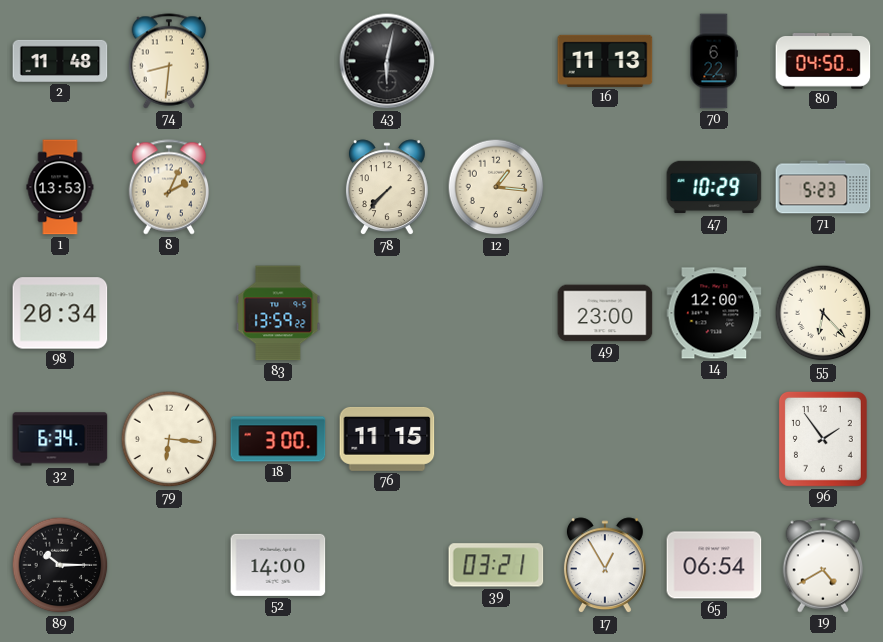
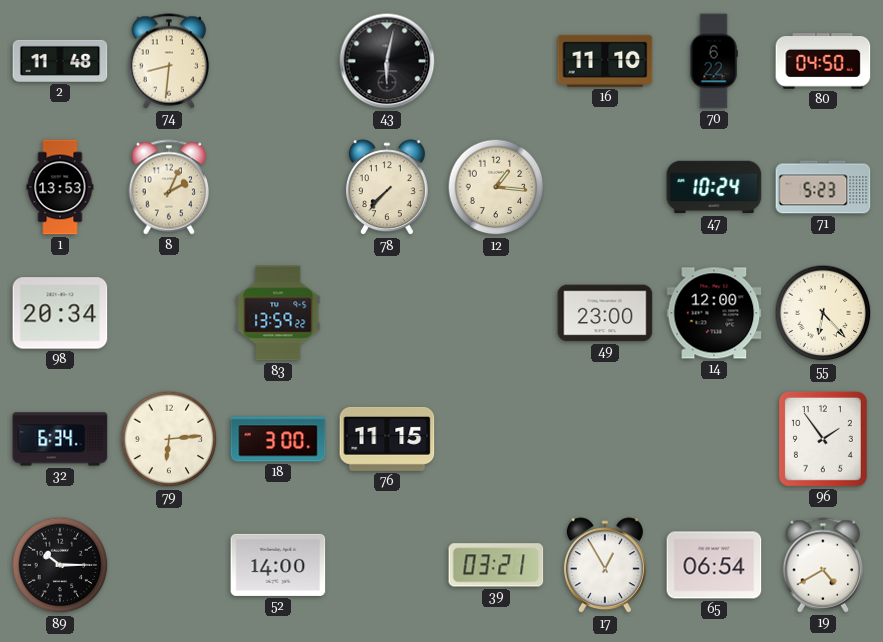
16: 11:13 -> 11:10 (605, 61)
47: 10:29 -> 10:24 (714, 187)
79: 6:16 -> 6:14 (169, 439)
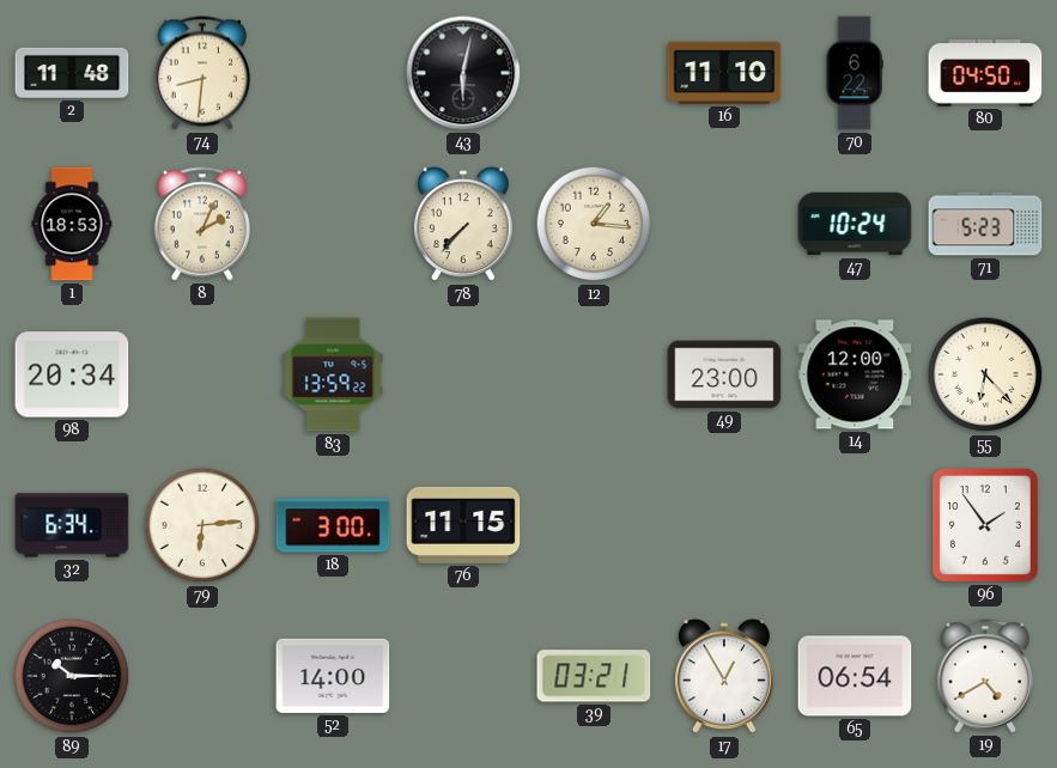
1: 13:53 -> 18:53 (72, 224)
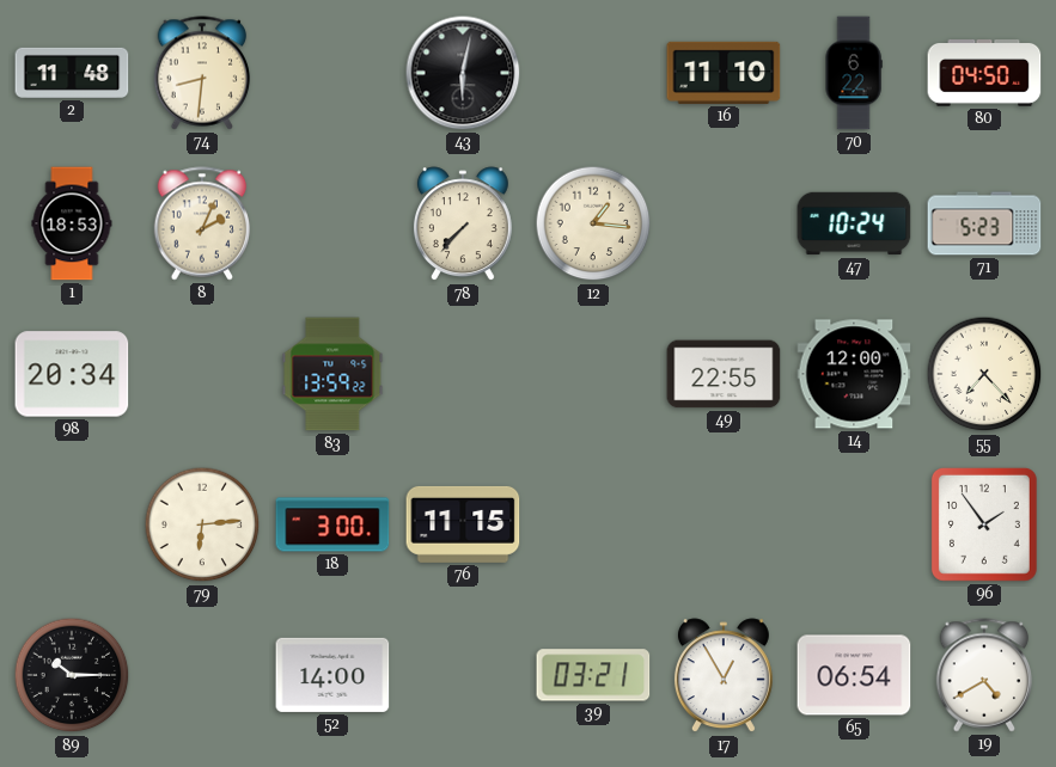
49: 23:00 -> 22:55 (724, 374)
55: 6:23 -> 7:23 (984, 374)
32: 6:34 -> none (72, 525)
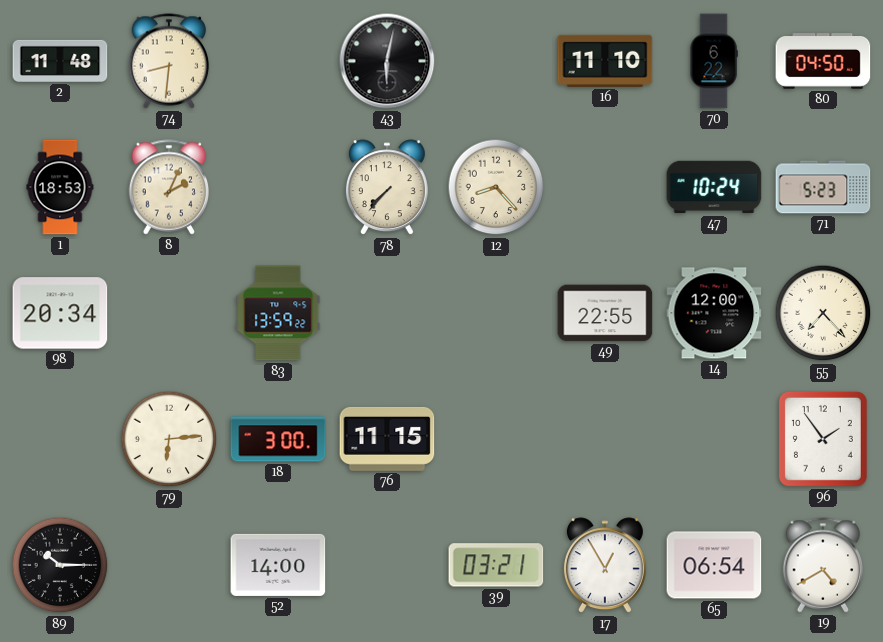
12: 1:16 -> 8:23 (496, 187)
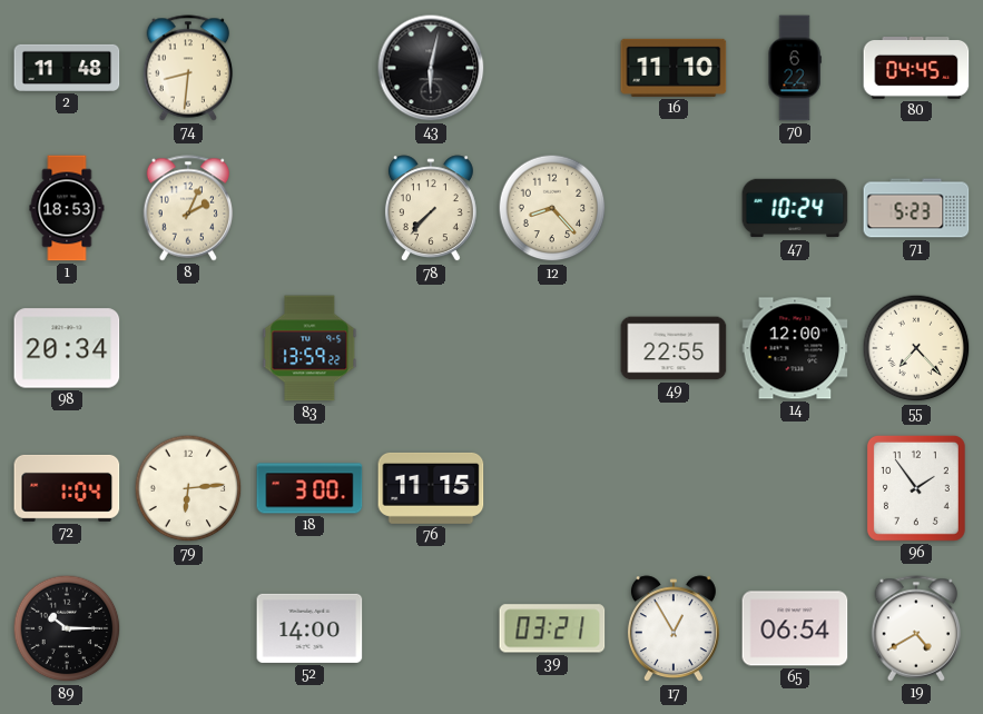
80: 04:50 -> 04:45 (916, 69)
72: none -> 1:04 (67, 488)
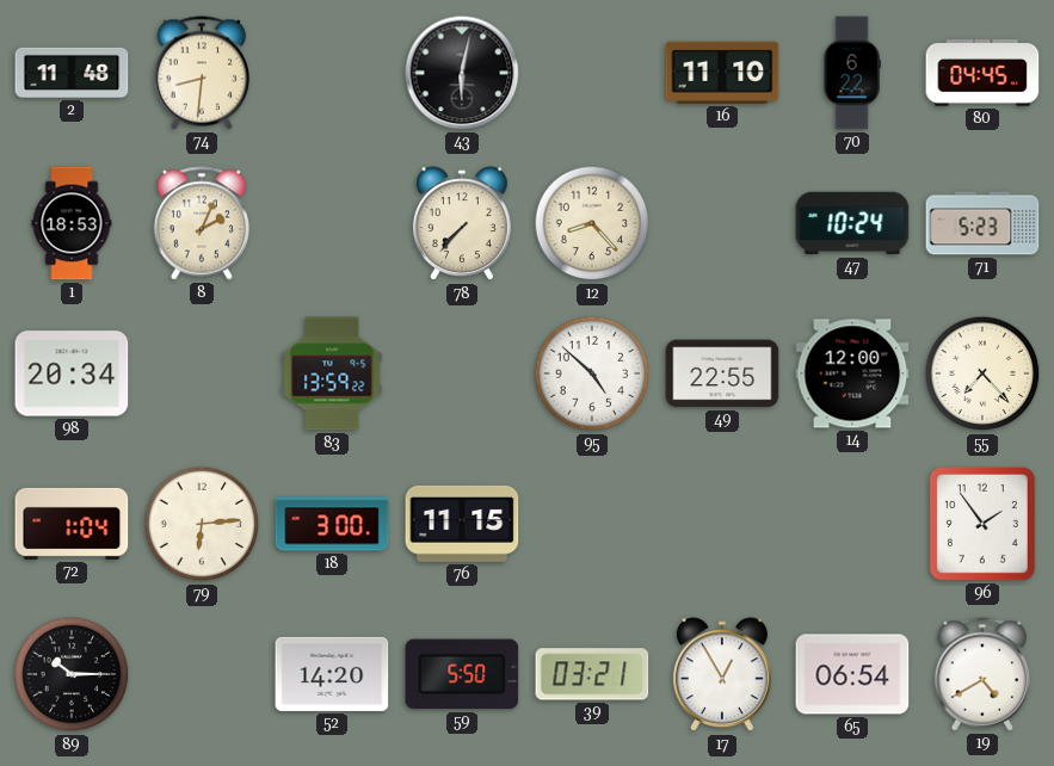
95: none -> 4:52 (592, 373)
52: 14:00 -> 14:20 (332, 674)
59: none -> 5:50 (462, 674)
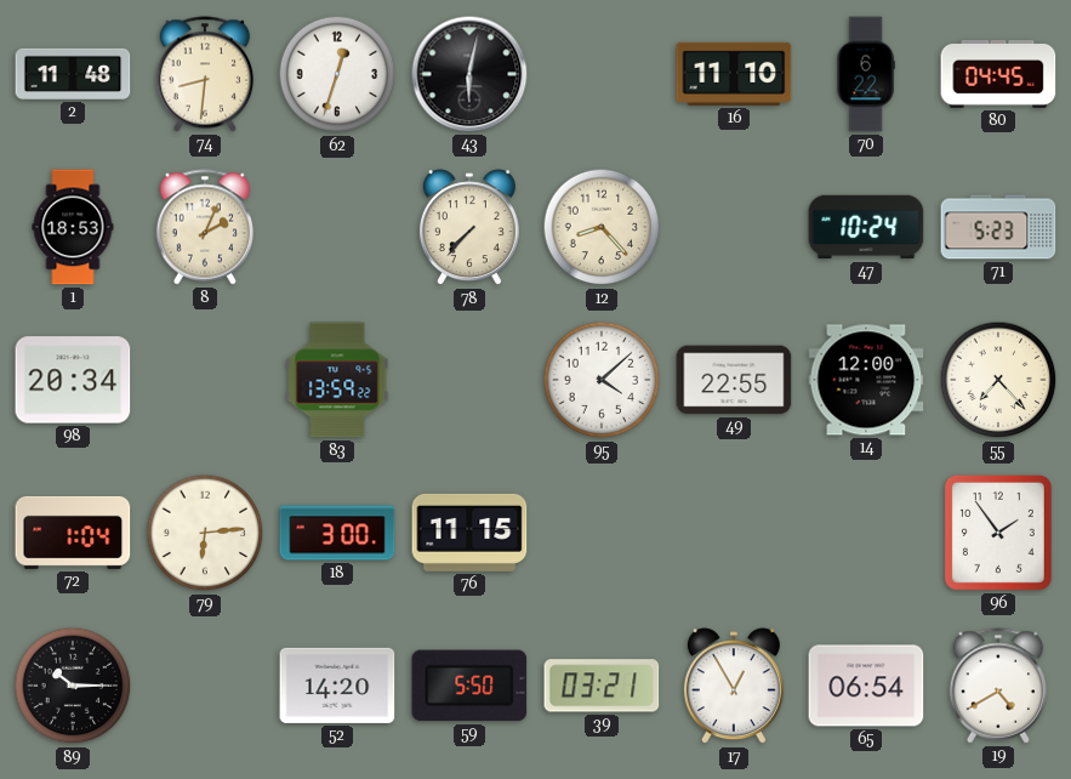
62: none -> 12:33 (337, 74)
95: 4:52 -> 4:08 (602, 380)
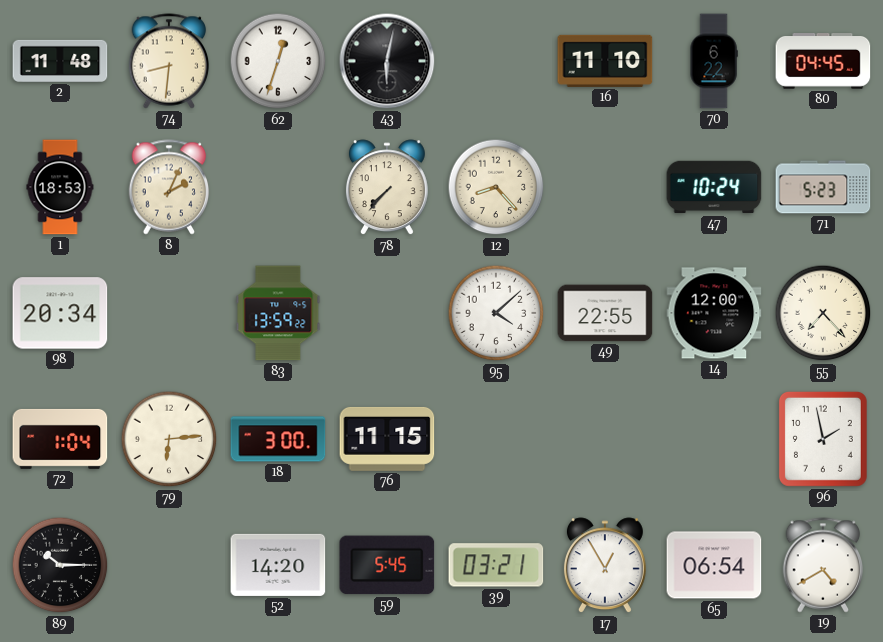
96: 1:54 -> 1:58 (823, 439)
59: 5:50 -> 5:45 (387, 565)
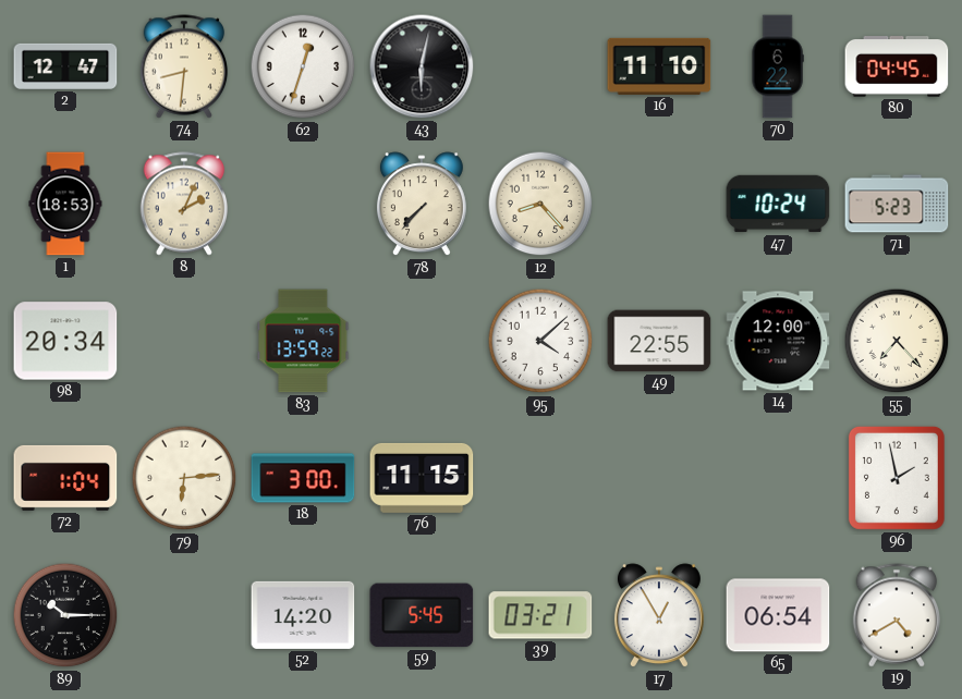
2: 11:48 -> 12:47 (65, 66)
